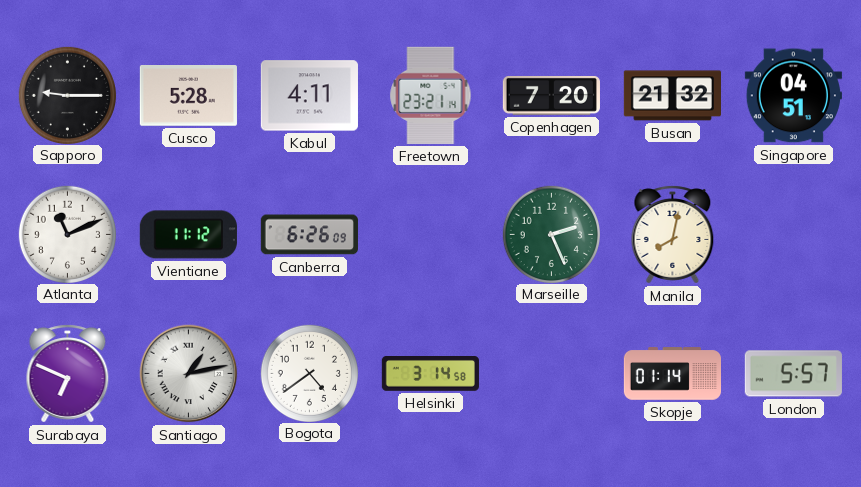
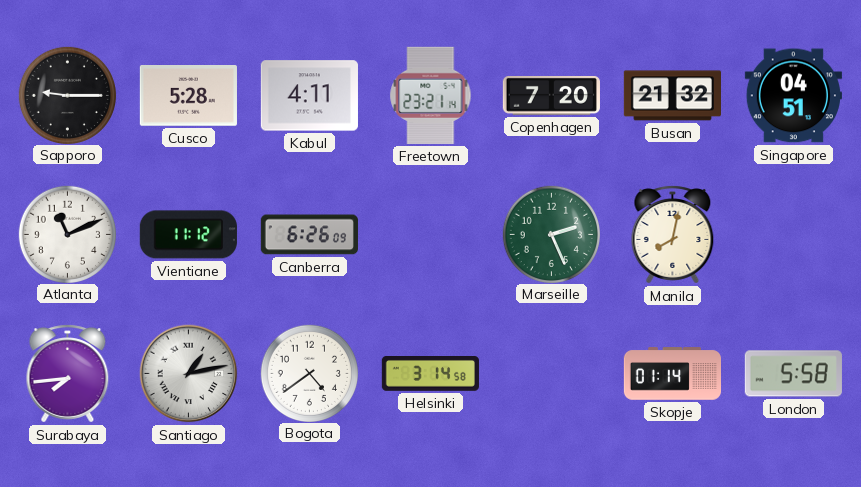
Surabaya: 6:49 -> 7:44 (68, 374)
London: 5:57 -> 5:58 (793, 374)
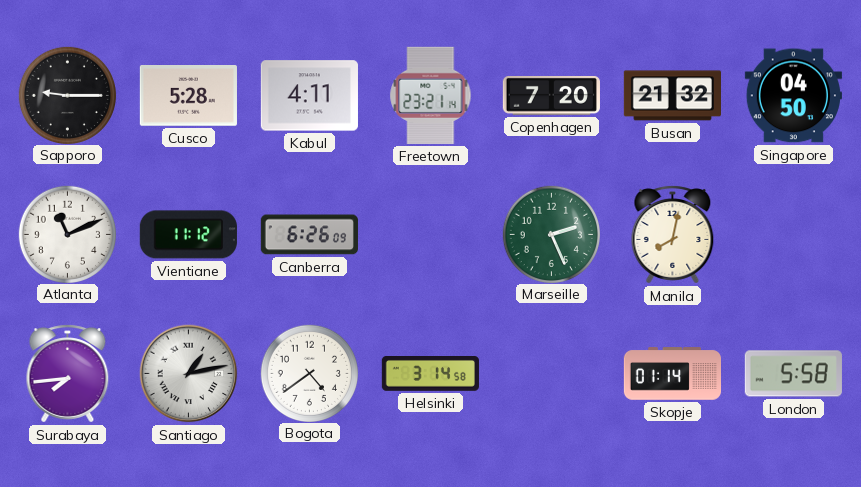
Singapore: 04:51 -> 04:50 (793, 96)
